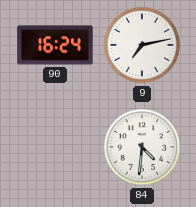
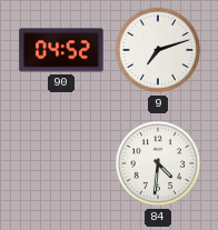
90: 16:24 -> 04:52 (61, 50)
9: 7:13 -> 7:12 (158, 50)
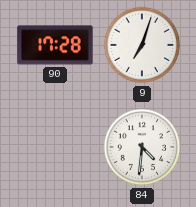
90: 04:52 -> 17:28 (55, 45)
9: 7:12 -> 7:03 (142, 45)
